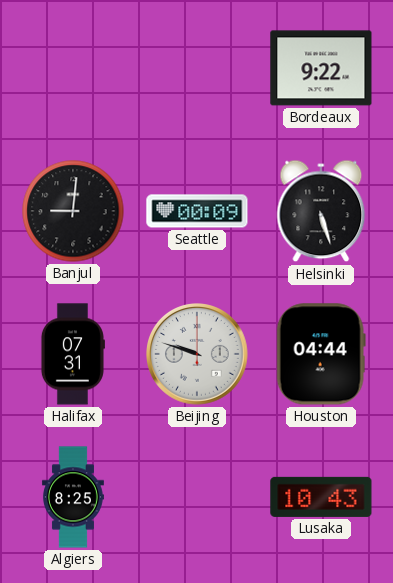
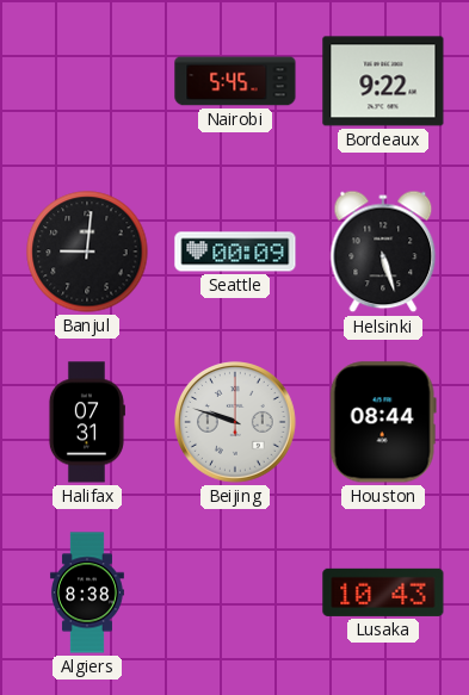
Nairobi: none -> 5:45 (235, 81)
Houston: 04:44 -> 08:44 (383, 422)
Algiers: 8:25 -> 8:38 (87, 592)
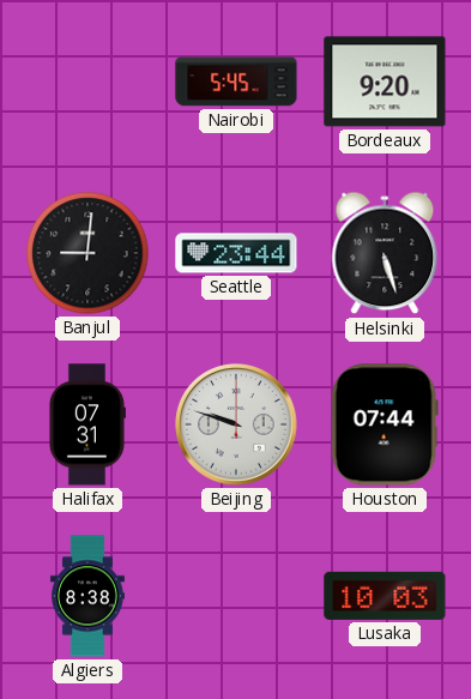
Bordeaux: 9:22 -> 9:20 (385, 82)
Seattle: 00:09 -> 23:44 (236, 253)
Houston: 08:44 -> 07:44 (385, 424)
Lusaka: 10:43 -> 10:03 (385, 596)
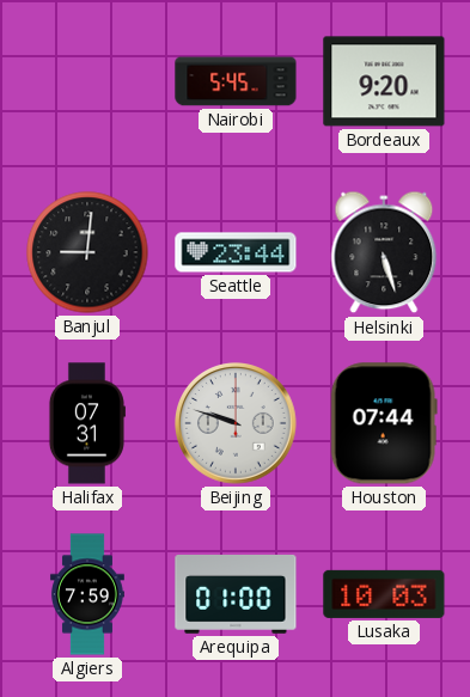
Algiers: 8:38 -> 7:59 (87, 594)
Arequipa: none -> 01:00 (236, 595)
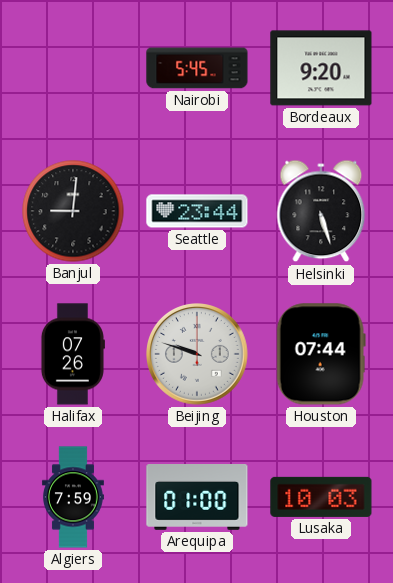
Halifax: 07:31 -> 07:26 (72, 354)
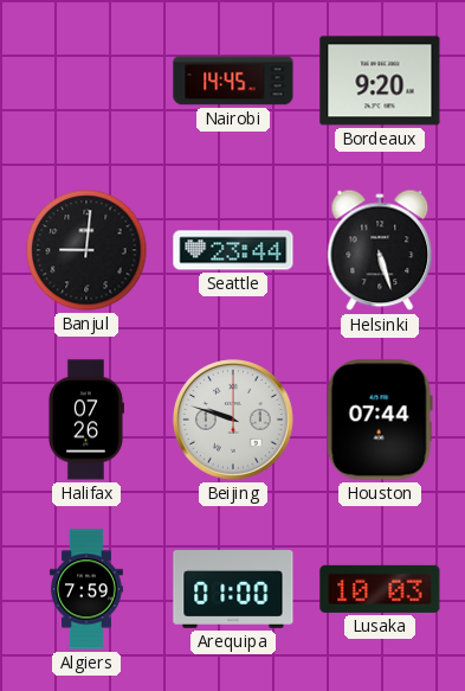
Nairobi: 5:45 -> 14:45 (233, 81)
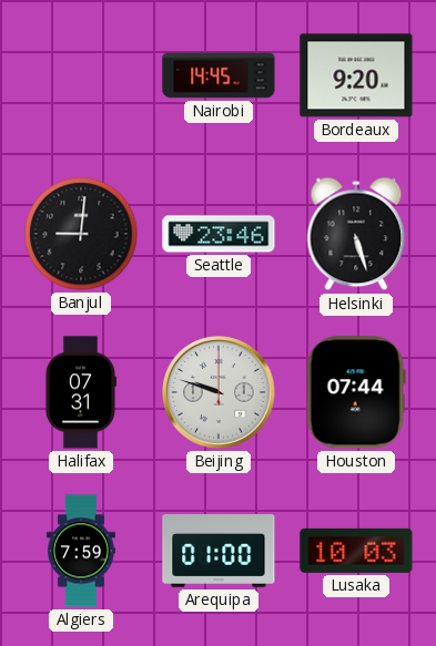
Seattle: 23:44 -> 23:46 (219, 234)
Halifax: 07:26 -> 07:31 (80, 392)
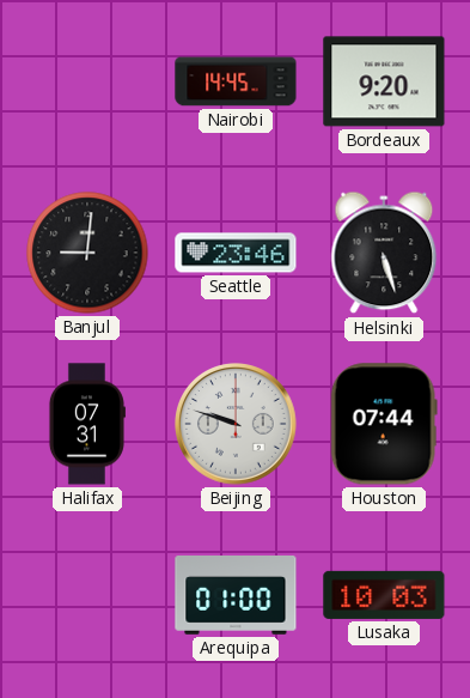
Algiers: 7:59 -> none (81, 551)
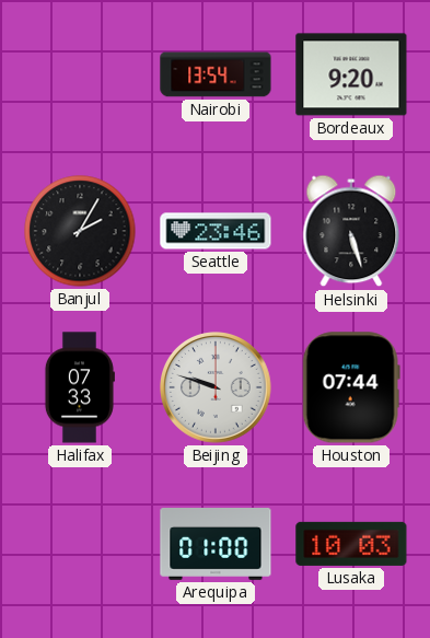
Nairobi: 14:45 -> 13:54 (216, 74)
Banjul: 9:01 -> 2:05 (80, 231)
Halifax: 07:31 -> 07:33 (79, 387)
